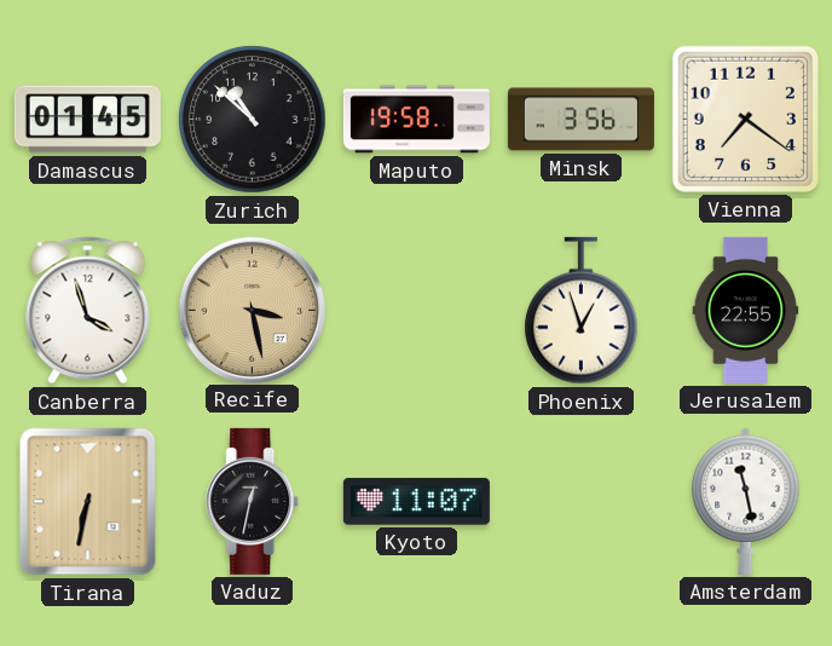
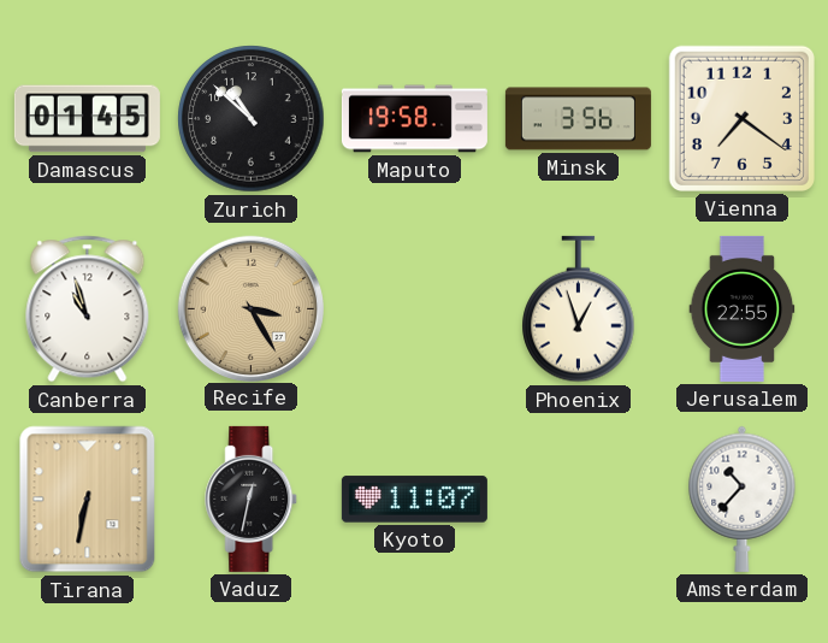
Canberra: 3:57 -> 10:57 (88, 309)
Recife: 3:28 -> 3:25 (250, 308)
Amsterdam: 11:28 -> 10:37 (743, 499)
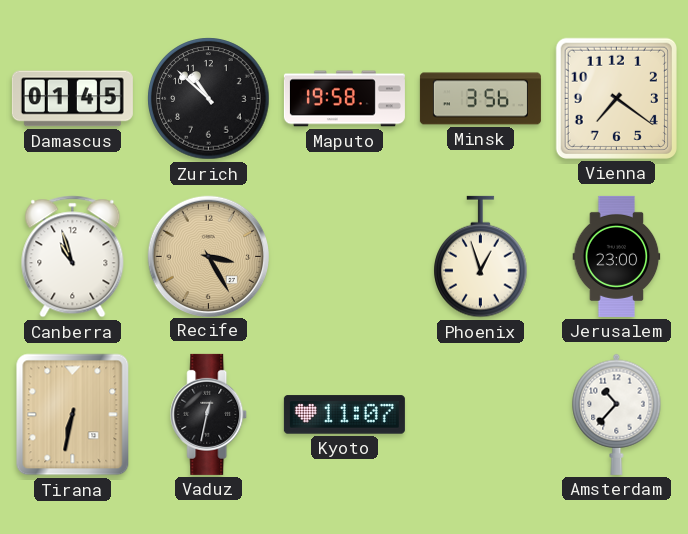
Jerusalem: 22:55 -> 23:00 (617, 256)
